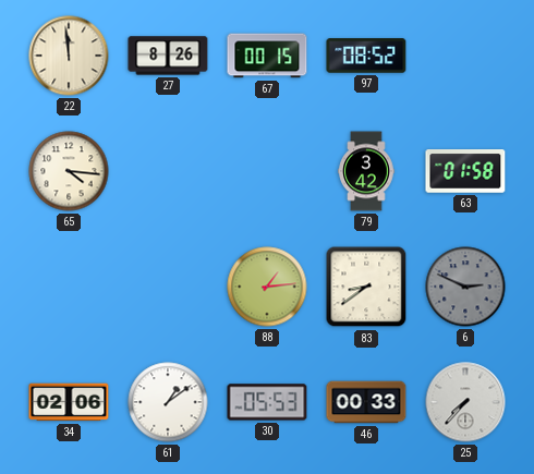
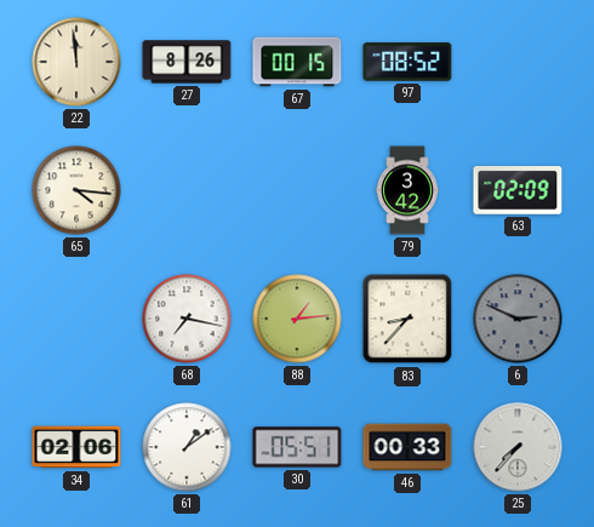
63: 01:58 -> 02:09 (518, 190)
68: none -> 7:17 (187, 319)
83: 8:39 -> 8:37 (407, 319)
30: 05:53 -> 05:51 (297, 447)
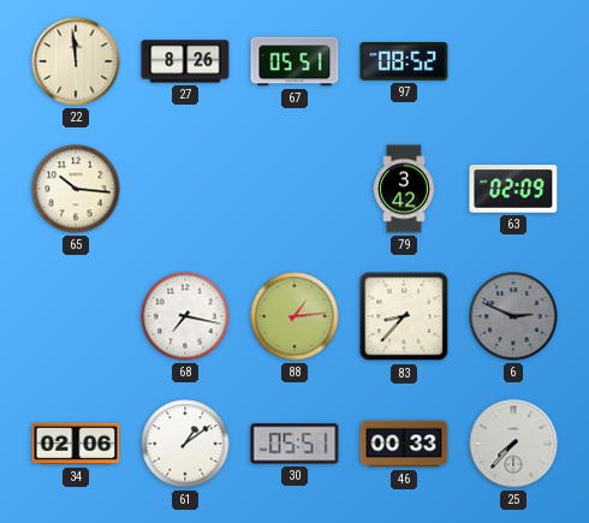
67: 00:15 -> 05:51 (294, 61)
65: 4:16 -> 10:16 (76, 189)
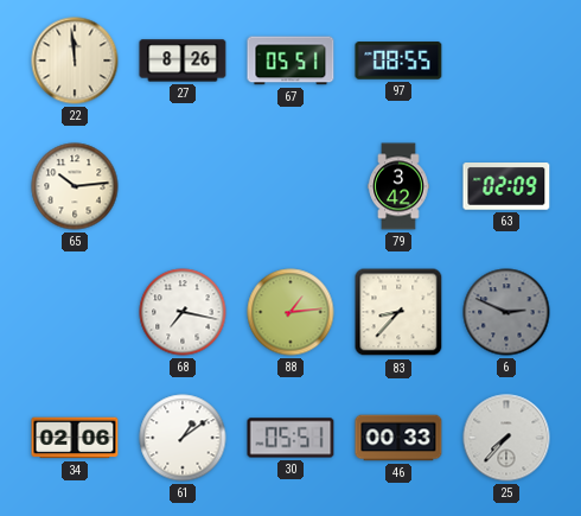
97: 08:52 -> 08:55 (398, 60)
65: 10:16 -> 10:14 (75, 186)
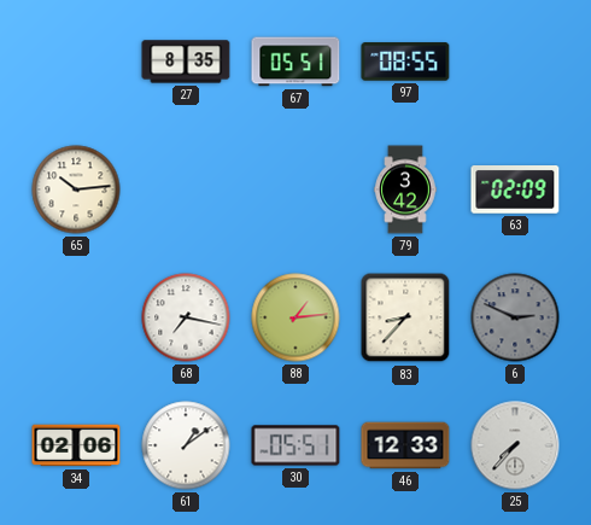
22: 11:59 -> none (75, 60)
27: 8:26 -> 8:35 (186, 62)
46: 00:33 -> 12:33 (405, 445)
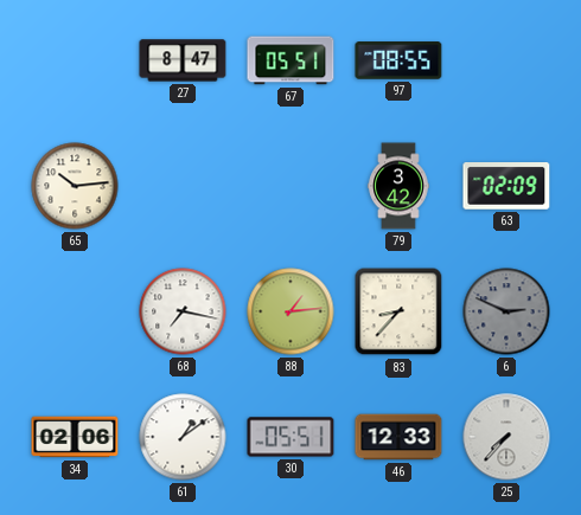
27: 8:35 -> 8:47 (183, 60)
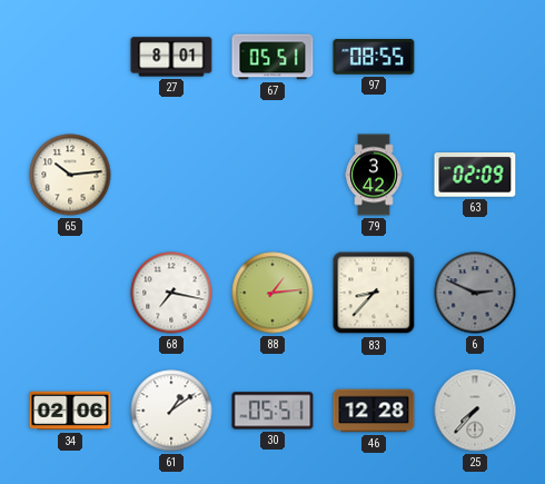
27: 8:47 -> 8:01 (171, 57)
46: 12:33 -> 12:28 (374, 411)
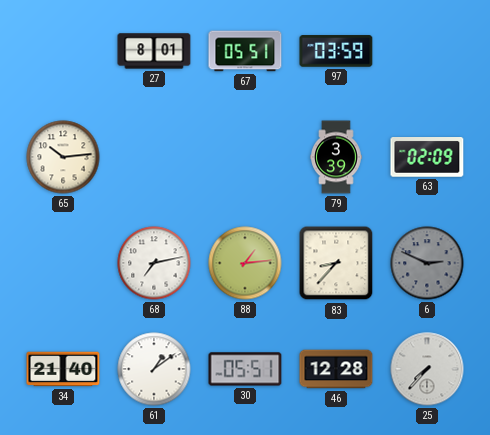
97: 08:55 -> 03:59 (336, 51)
79: 3:42 -> 3:39 (336, 157)
68: 7:17 -> 7:13 (154, 263)
34: 02:06 -> 21:40 (63, 369)
